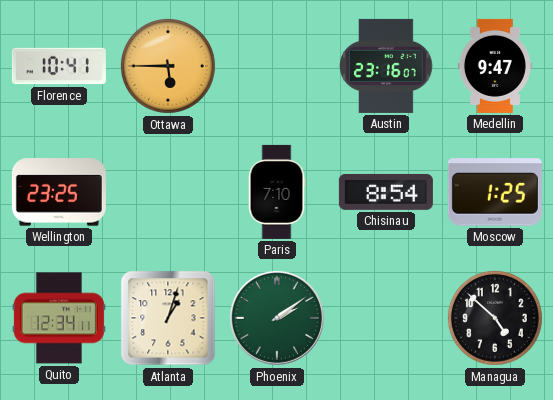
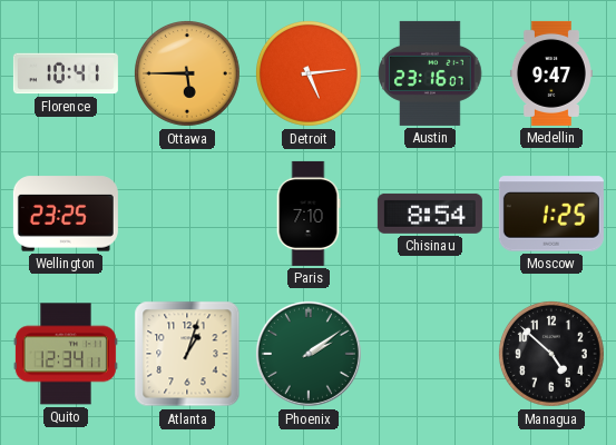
Detroit: none -> 5:14 (309, 73)
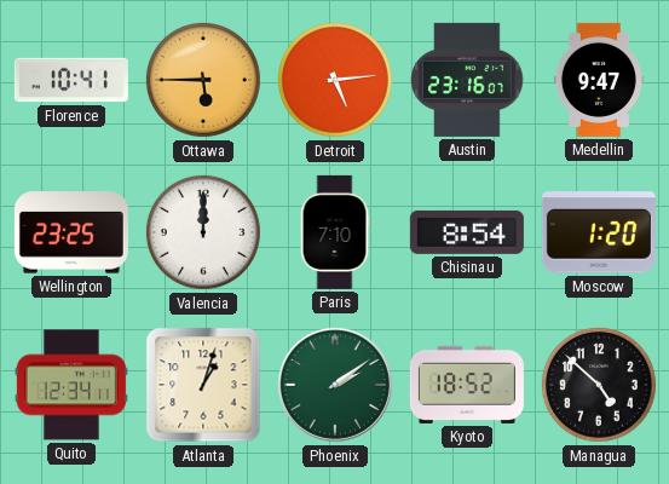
Valencia: none -> 12:00 (203, 232)
Moscow: 1:25 -> 1:20 (599, 232)
Kyoto: none -> 18:52 (467, 385)
